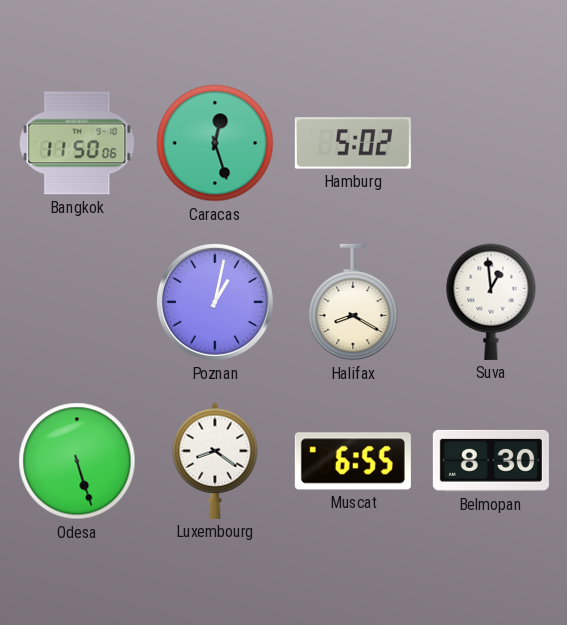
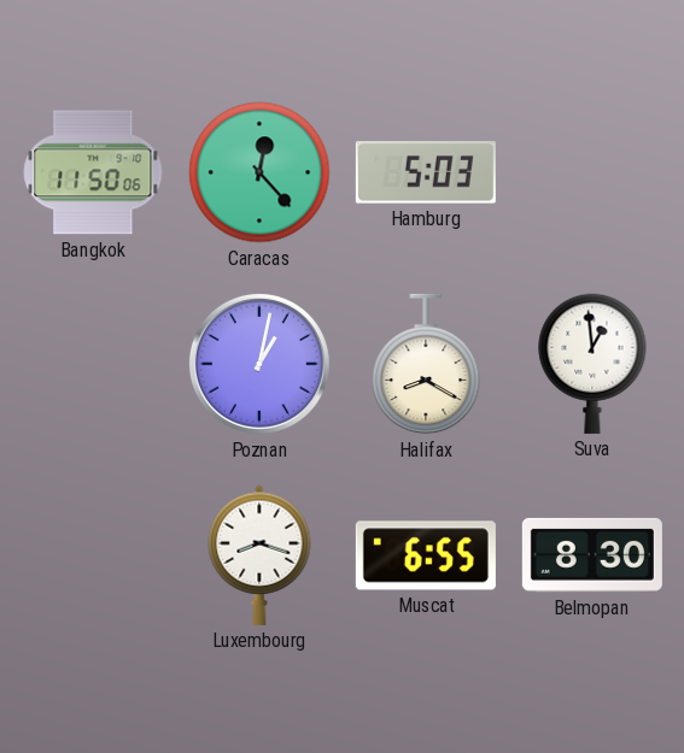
Caracas: 12:27 -> 12:23 (259, 172)
Hamburg: 5:02 -> 5:03 (426, 172)
Odesa: 5:27 -> none (77, 461)
Luxembourg: 8:21 -> 8:18 (259, 555)
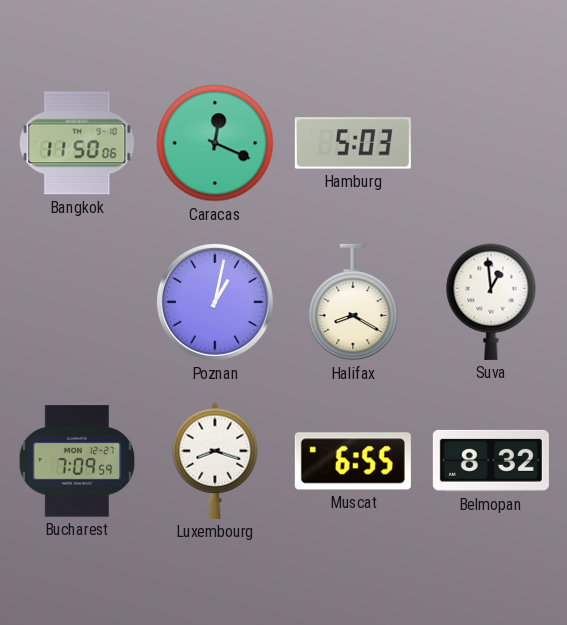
Caracas: 12:23 -> 12:19 (215, 143)
Bucharest: none -> 7:09 (77, 461)
Belmopan: 8:30 -> 8:32 (491, 461)
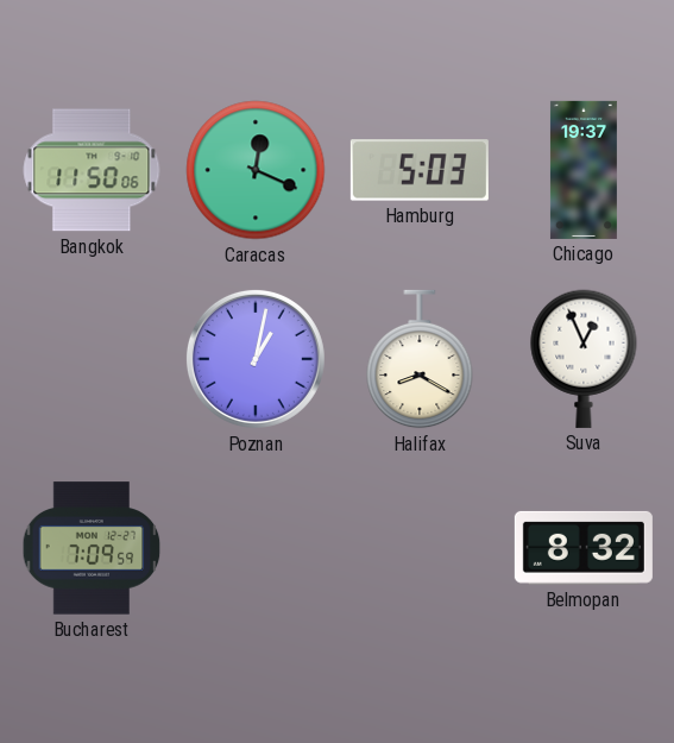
Chicago: none -> 19:37 (584, 170)
Suva: 12:59 -> 12:56 (584, 359)
Luxembourg: 8:18 -> none (215, 461)
Muscat: 6:55 -> none (353, 461)
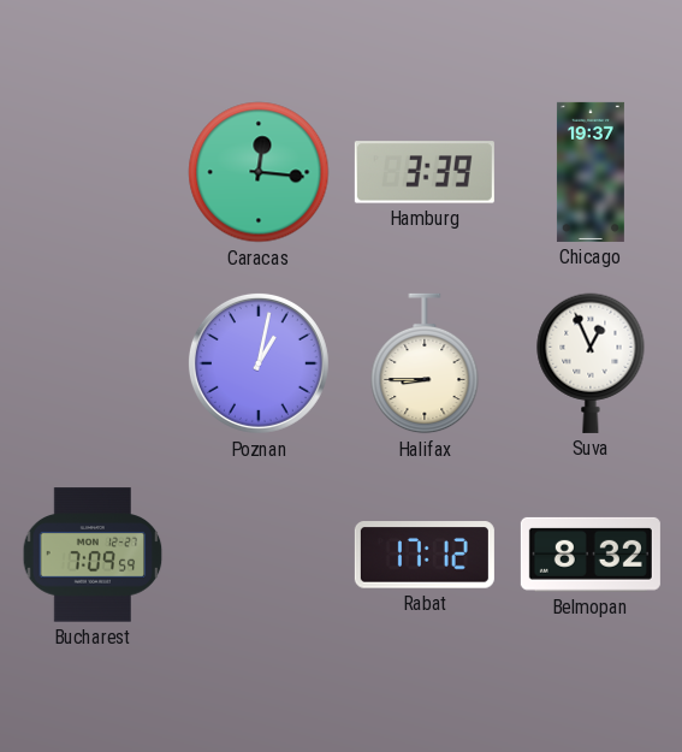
Bangkok: 11:50 -> none (92, 170)
Caracas: 12:19 -> 12:16 (259, 172)
Hamburg: 5:03 -> 3:39 (425, 172)
Halifax: 8:20 -> 8:45 (425, 363)
Rabat: none -> 17:12 (425, 555)
